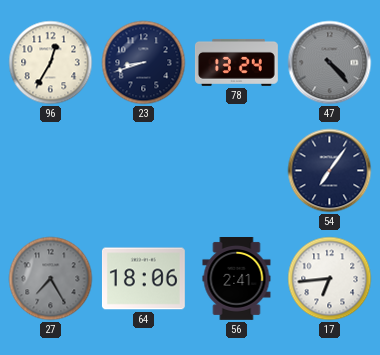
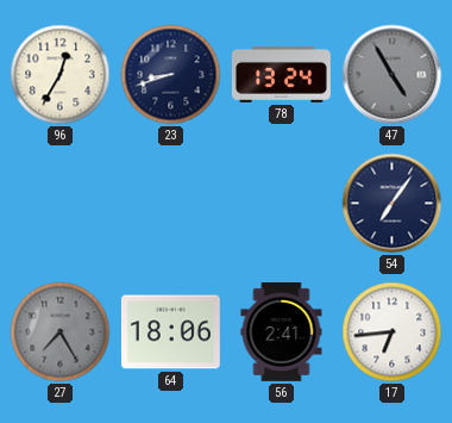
47: 4:23 -> 4:55 (393, 75)
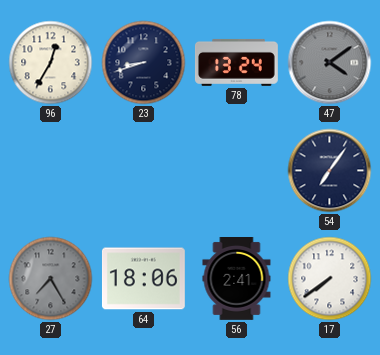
47: 4:55 -> 4:09 (330, 63)
17: 6:44 -> 7:39 (330, 279)
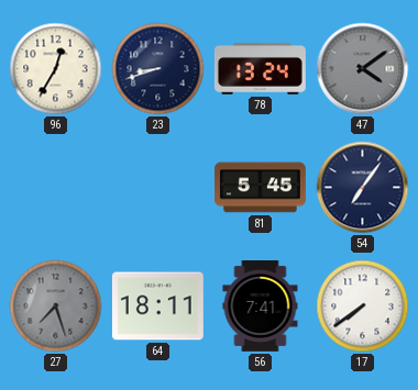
81: none -> 5:45 (261, 188)
27: 7:25 -> 7:27 (56, 307)
64: 18:06 -> 18:11 (157, 307)
56: 2:41 -> 7:41 (261, 307)
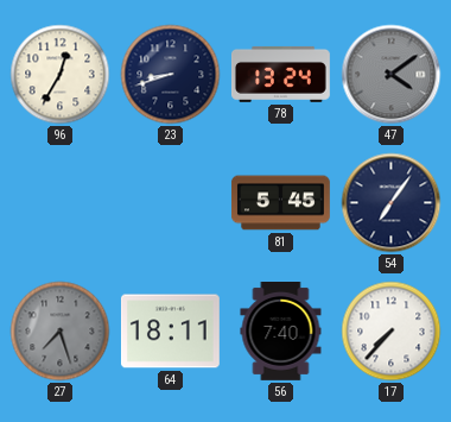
56: 7:41 -> 7:40 (281, 332)
17: 7:39 -> 7:37 (392, 332)
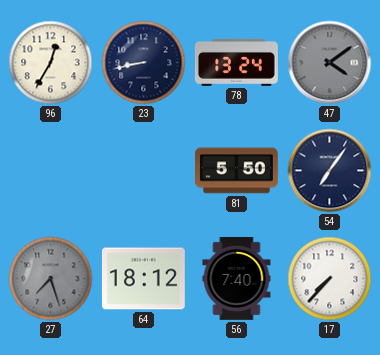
23: 8:42 -> 8:43 (144, 63)
81: 5:45 -> 5:50 (237, 171)
64: 18:11 -> 18:12 (143, 279)
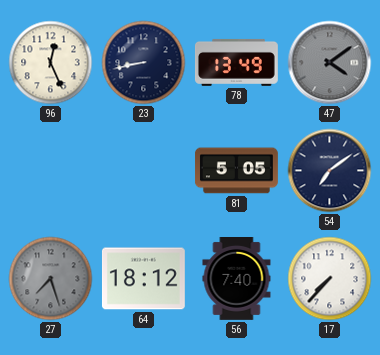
96: 12:35 -> 12:26 (51, 63)
78: 13:24 -> 13:49 (236, 62)
81: 5:50 -> 5:05 (237, 171)
54: 7:06 -> 7:09 (330, 171)
